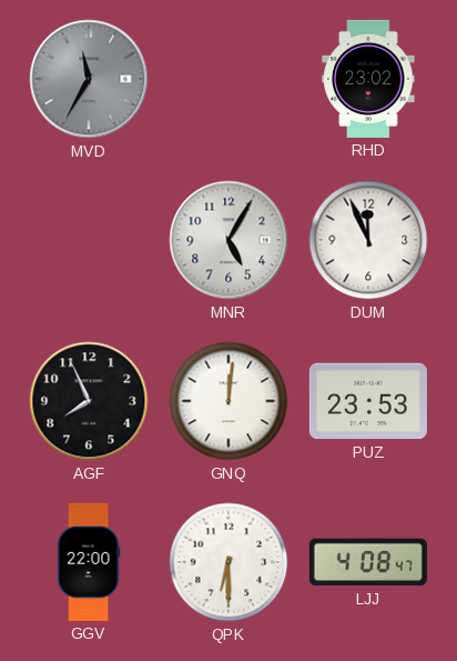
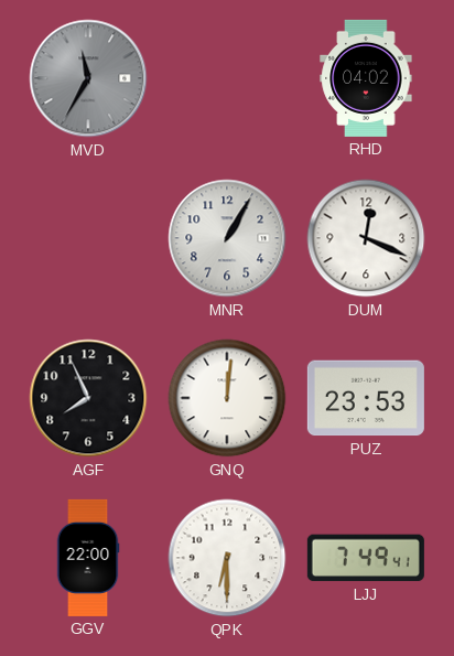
RHD: 23:02 -> 04:02 (366, 78)
MNR: 5:05 -> 1:05 (227, 238)
DUM: 11:56 -> 12:19 (366, 238)
LJJ: 4:08 -> 7:49 (366, 558)
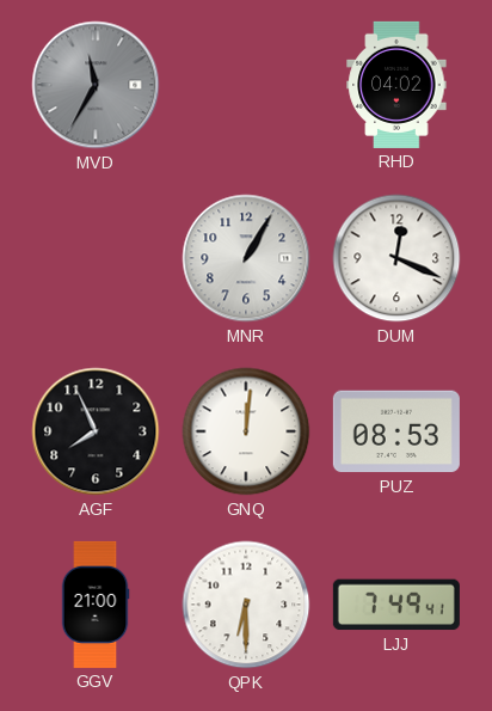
PUZ: 23:53 -> 08:53 (396, 431)
GGV: 22:00 -> 21:00 (96, 605)
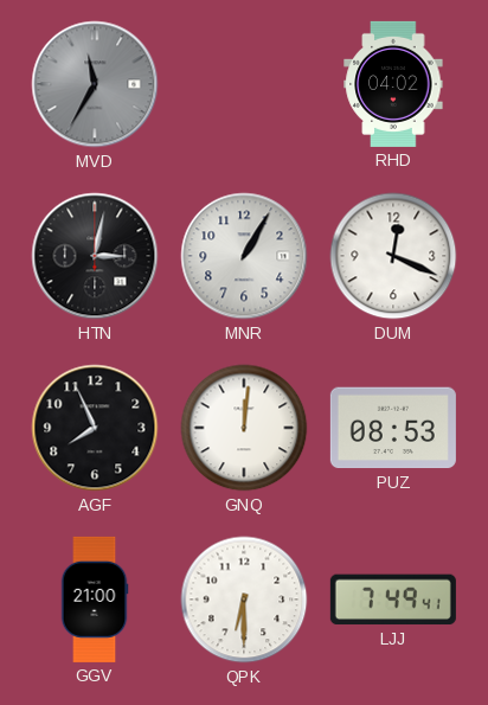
HTN: none -> 3:02 (95, 256)
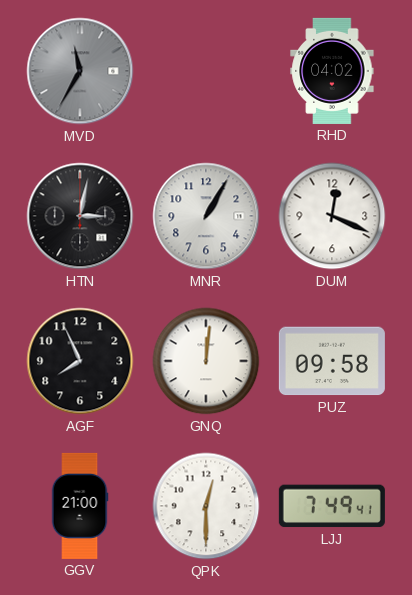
PUZ: 08:53 -> 09:58 (332, 361)
QPK: 6:30 -> 12:30 (206, 506)
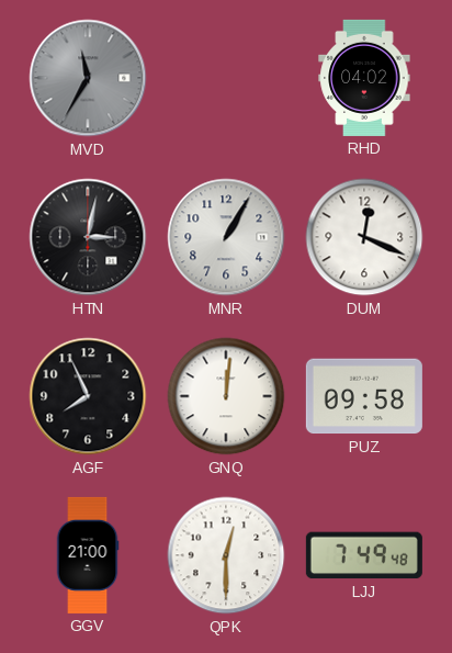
LJJ: 7:49:41 -> 7:49:48 (364, 555)
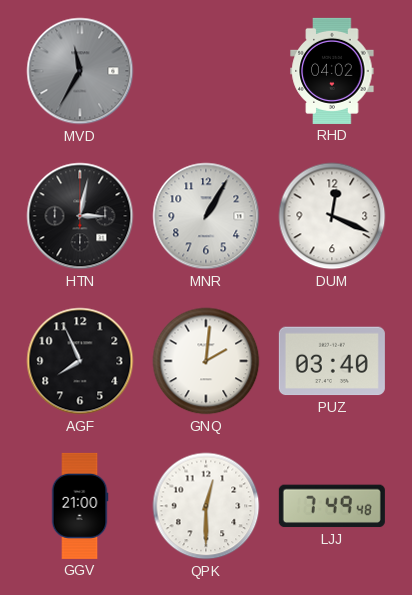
GNQ: 12:01 -> 2:01 (206, 361)
PUZ: 09:58 -> 03:40 (332, 361)
